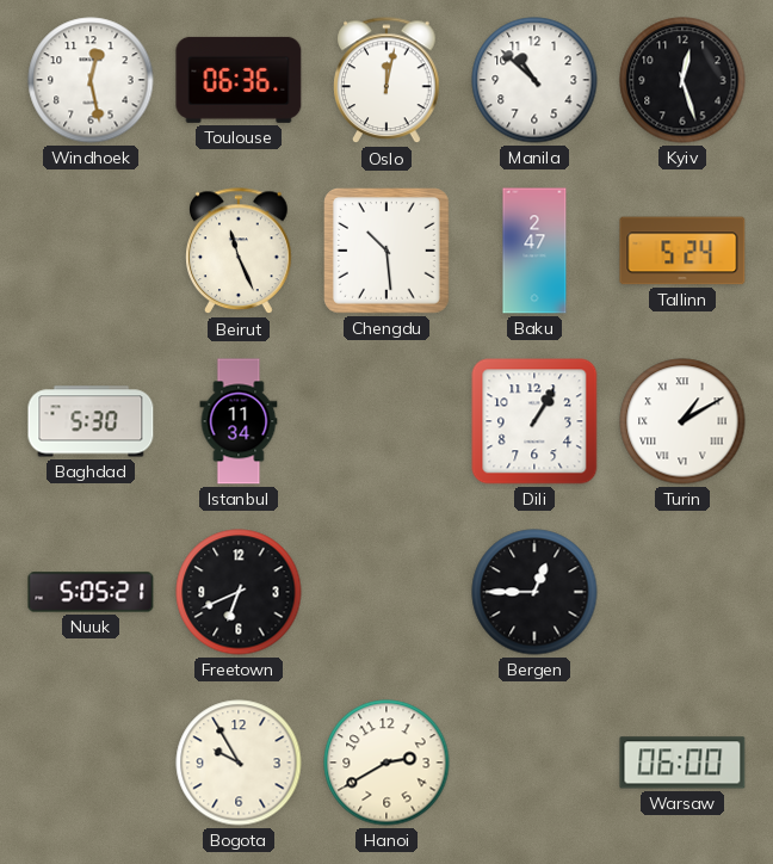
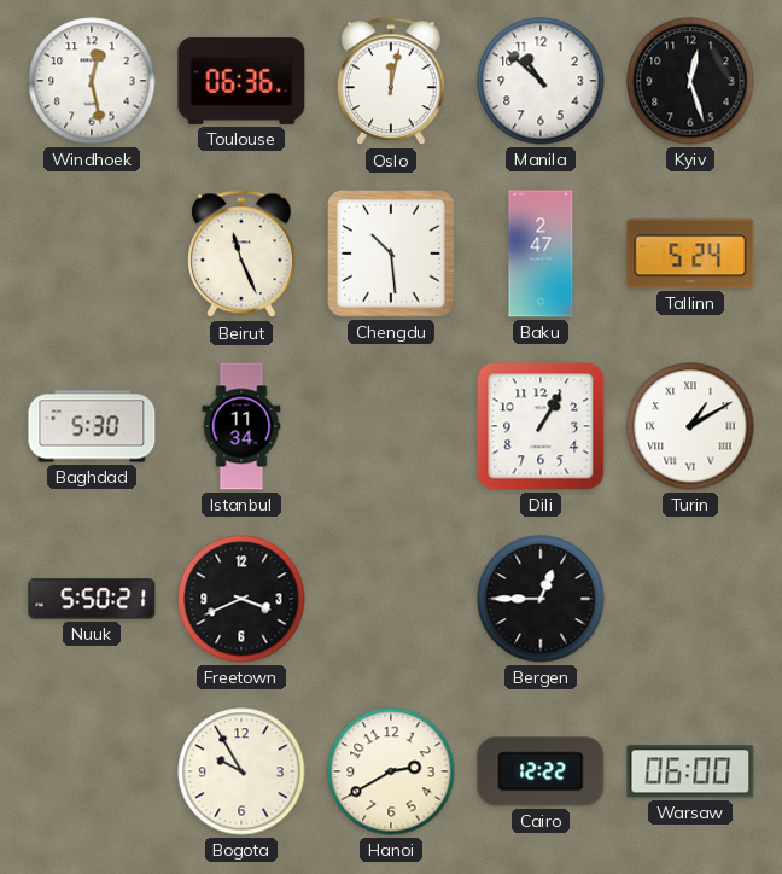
Nuuk: 5:05 -> 5:50 (92, 599)
Freetown: 6:41 -> 3:41 (241, 599)
Cairo: none -> 12:22 (541, 771)
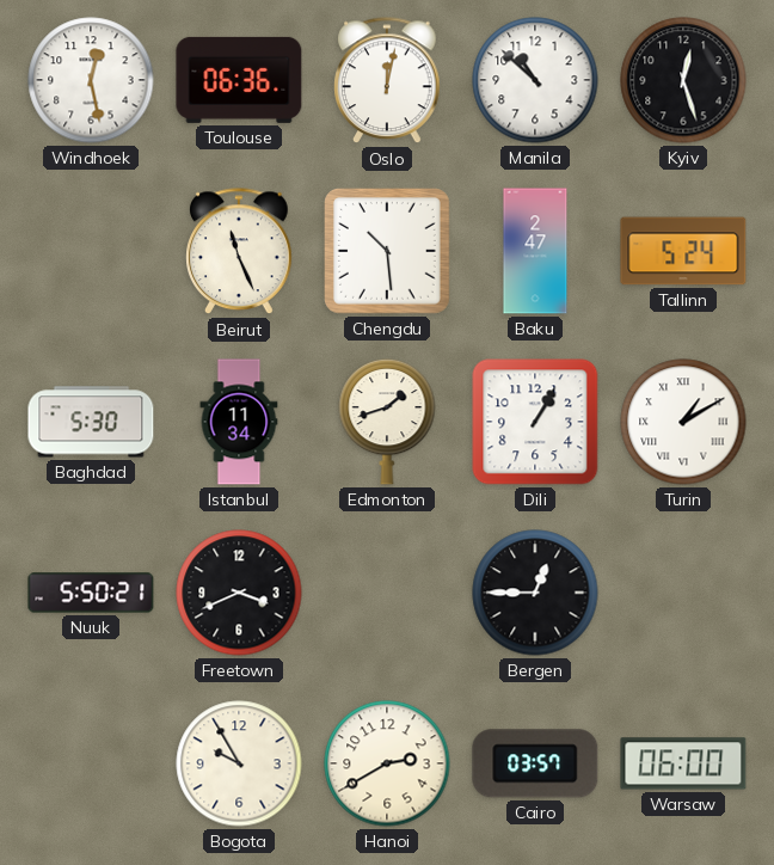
Edmonton: none -> 1:42 (387, 422)
Cairo: 12:22 -> 03:57 (535, 763)
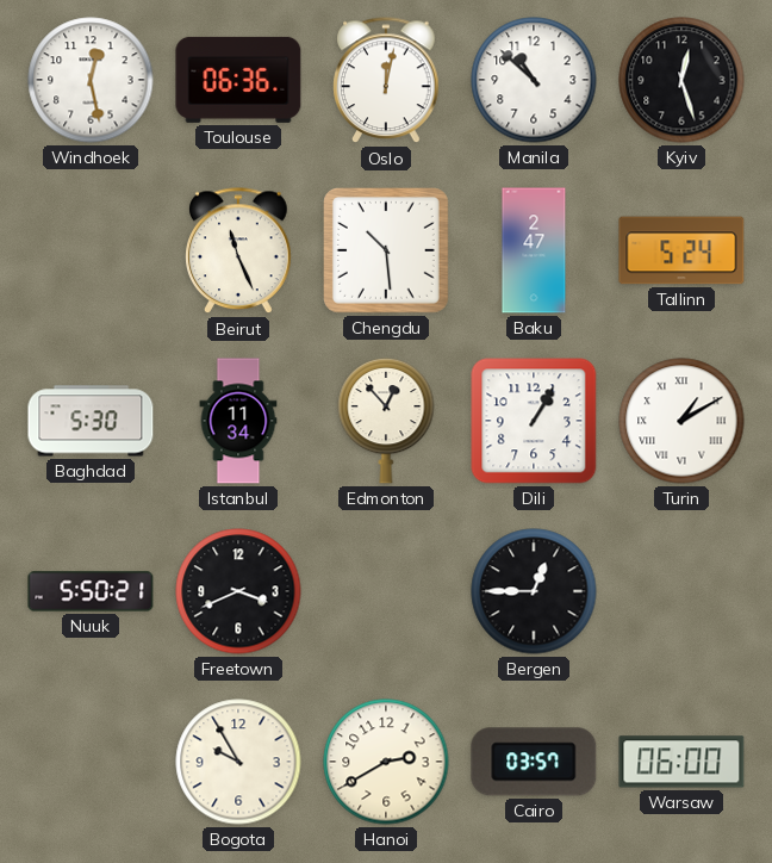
Edmonton: 1:42 -> 12:53 (386, 421)
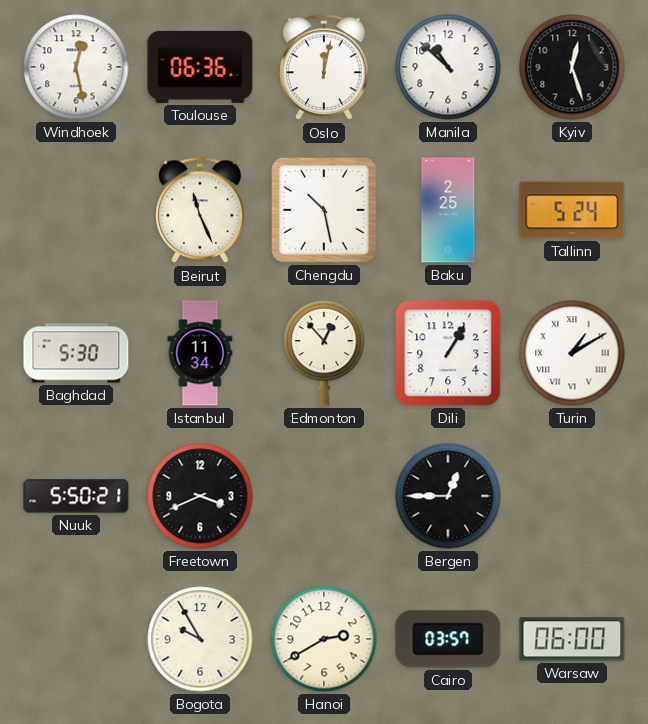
Chengdu: 10:29 -> 10:28 (325, 211)
Baku: 2:47 -> 2:25 (448, 210)
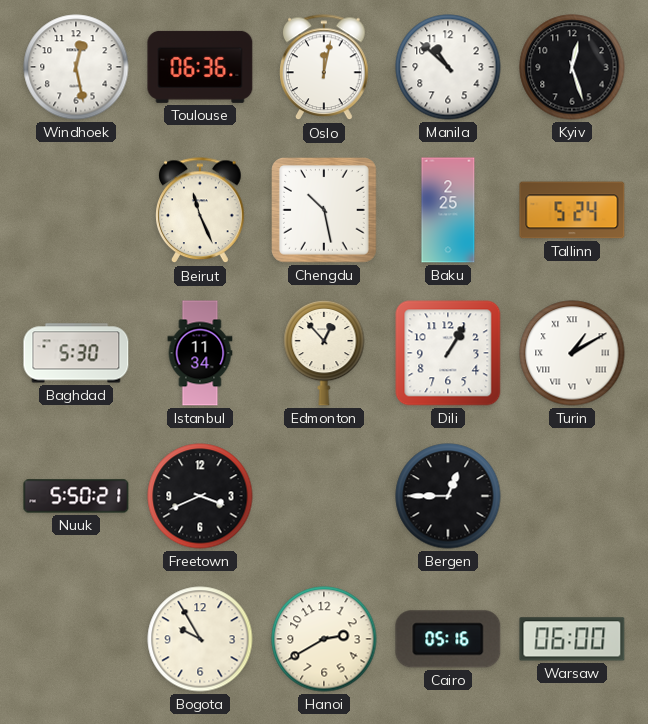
Cairo: 03:57 -> 05:16 (448, 639)
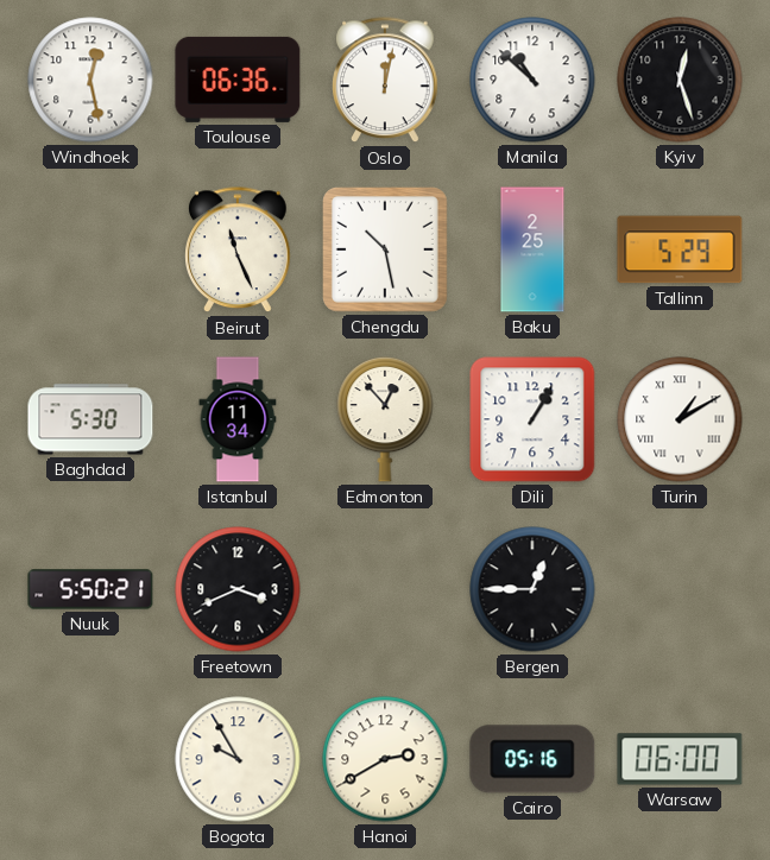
Tallinn: 5:24 -> 5:29 (680, 249)
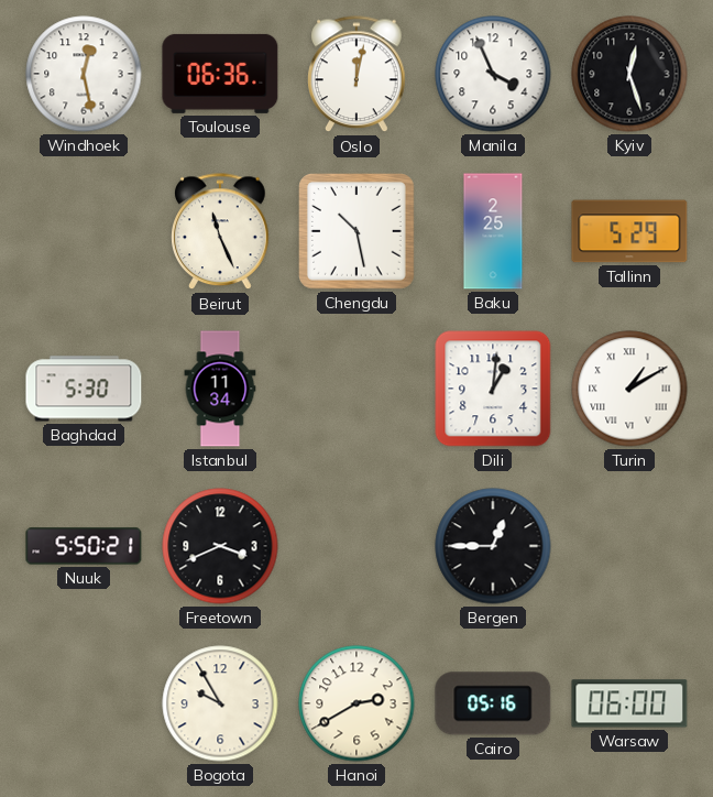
Manila: 10:52 -> 3:56 (493, 74)
Edmonton: 12:53 -> none (385, 419)
Dili: 1:05 -> 1:01 (493, 389)
